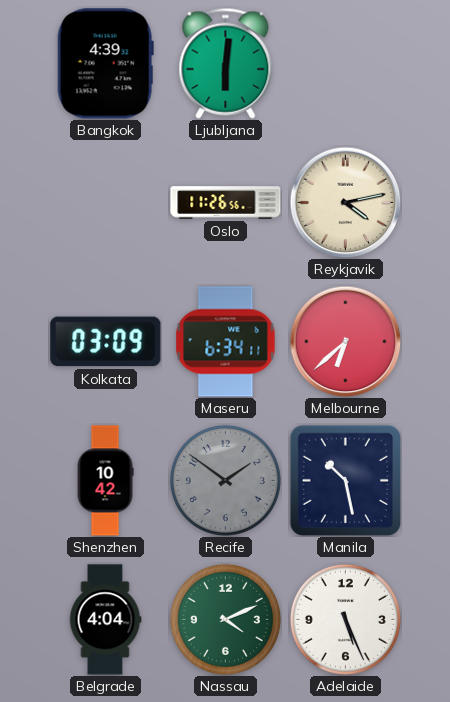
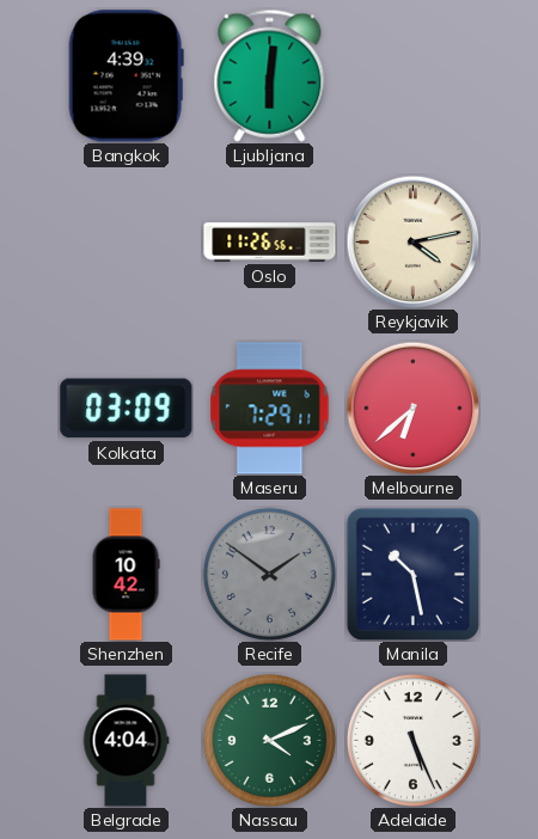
Maseru: 6:34 -> 7:29 (270, 409)
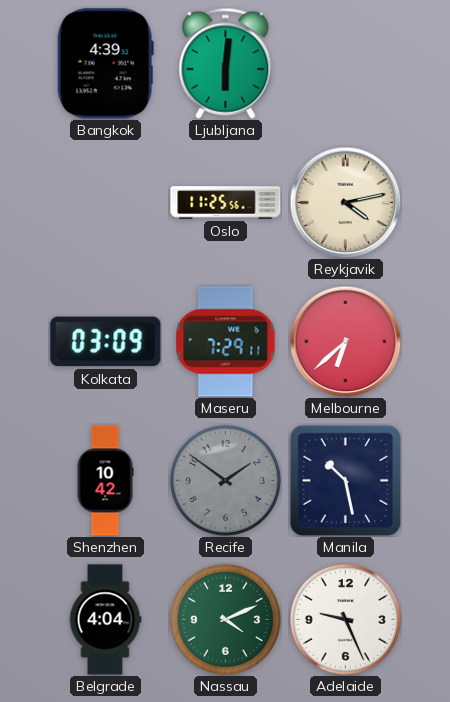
Oslo: 11:26 -> 11:25 (226, 203)
Adelaide: 5:26 -> 9:26 (345, 619)
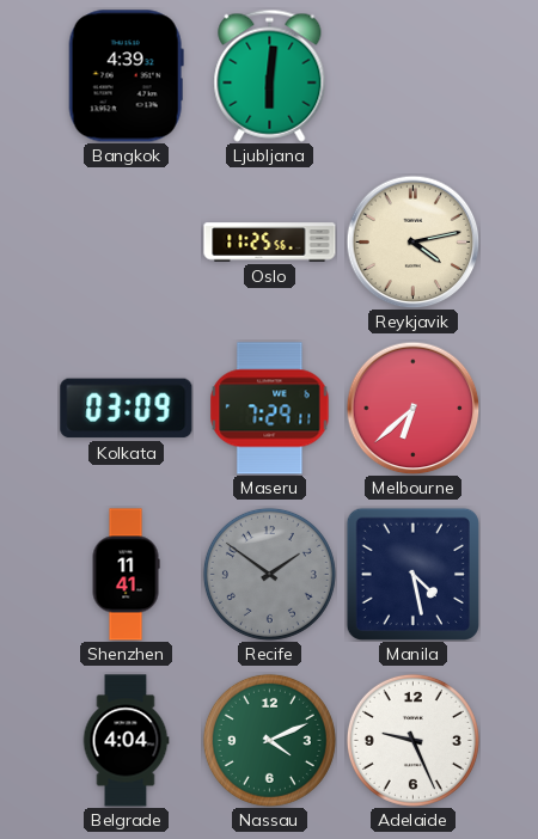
Shenzhen: 10:42 -> 11:41 (126, 575)
Manila: 10:28 -> 4:28 (412, 574)
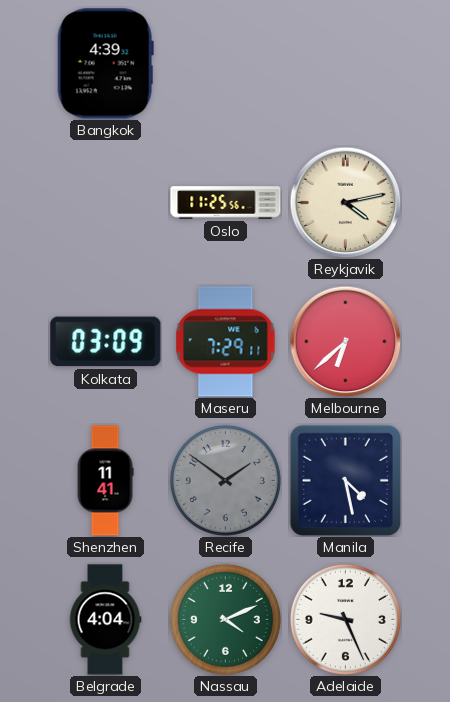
Ljubljana: 6:01 -> none (270, 75)
